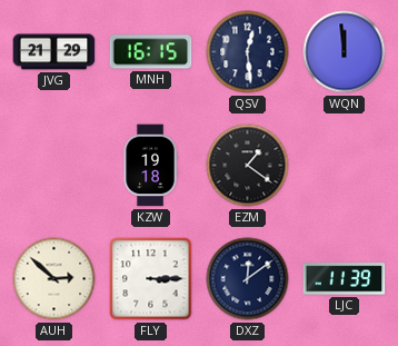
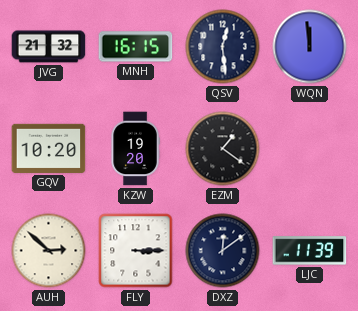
JVG: 21:29 -> 21:32 (49, 47)
GQV: none -> 10:20 (49, 148)
KZW: 19:18 -> 19:20 (135, 149)
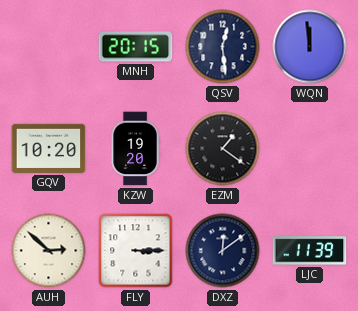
JVG: 21:32 -> none (49, 47)
MNH: 16:15 -> 20:15 (136, 47)
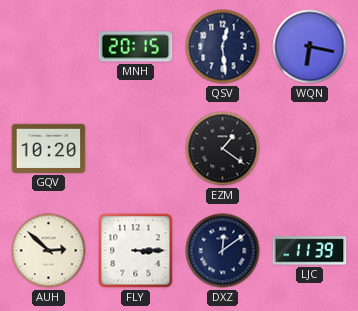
WQN: 11:59 -> 6:17 (310, 47)
KZW: 19:20 -> none (135, 149)
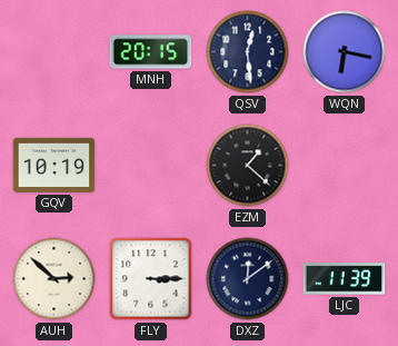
GQV: 10:20 -> 10:19 (54, 165)
EZM: 1:21 -> 1:22 (248, 166)
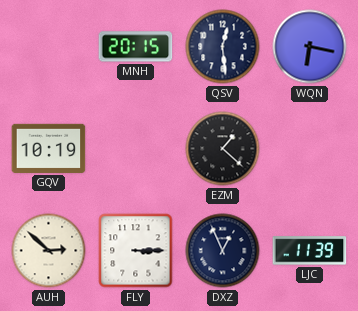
DXZ: 12:09 -> 12:56 (223, 251)
